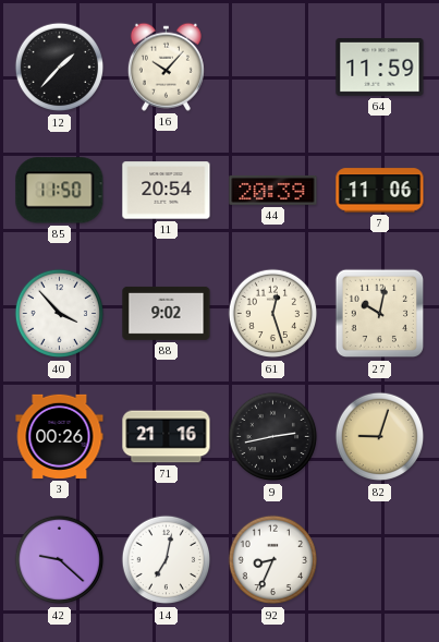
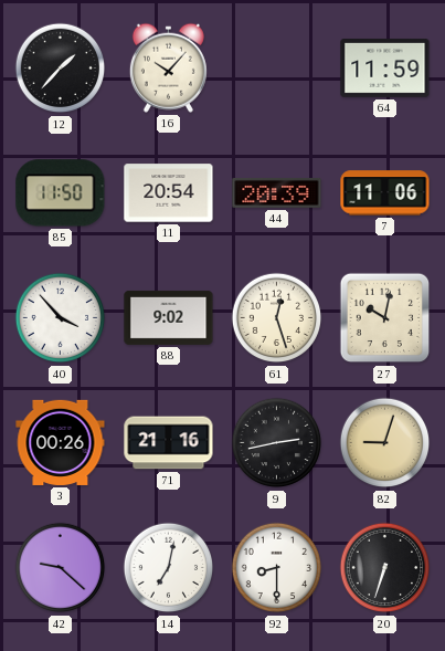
92: 8:34 -> 8:30 (277, 568)
20: none -> 6:33 (385, 568)
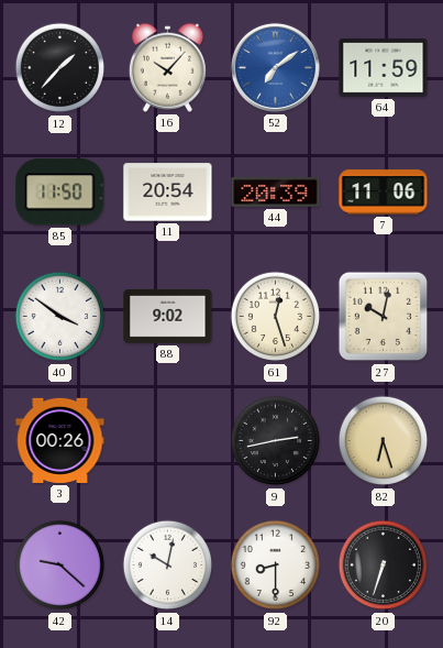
52: none -> 7:09 (275, 67)
40: 3:53 -> 3:51 (60, 317)
71: 21:16 -> none (169, 443)
82: 9:03 -> 6:27 (384, 441)
14: 7:02 -> 10:02 (168, 565)
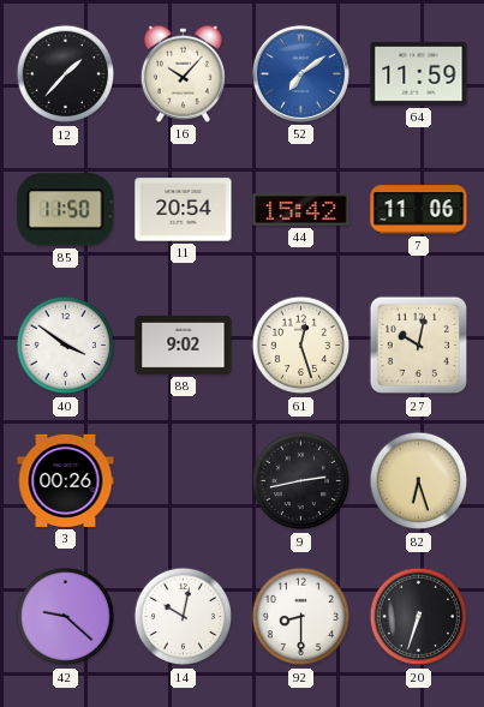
44: 20:39 -> 15:42 (301, 209)
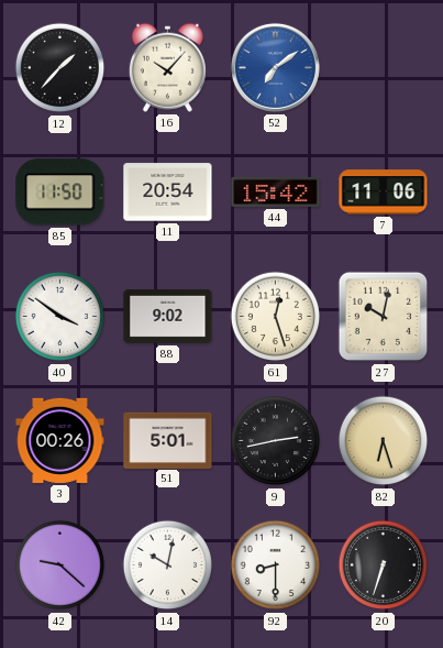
64: 11:59 -> none (419, 73)
51: none -> 5:01 (168, 440)
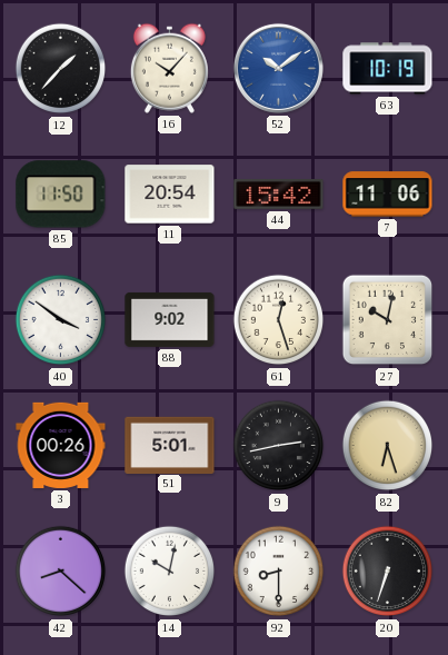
52: 7:09 -> 10:09 (278, 68)
63: none -> 10:19 (388, 69)
42: 9:22 -> 8:22 (61, 572)
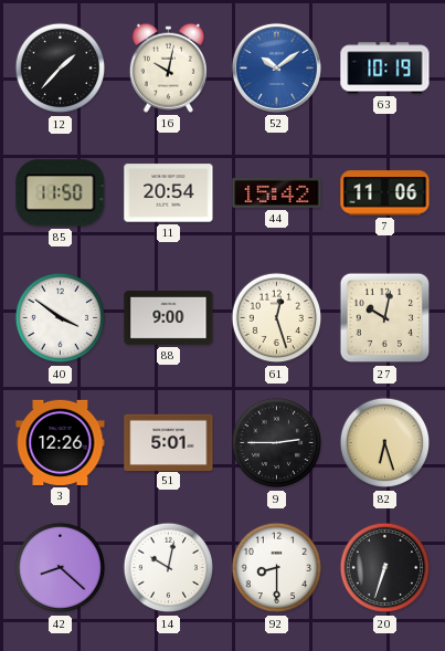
16: 10:07 -> 10:02 (168, 67)
88: 9:02 -> 9:00 (169, 317)
3: 00:26 -> 12:26 (61, 442)
9: 2:43 -> 2:45 (277, 443)
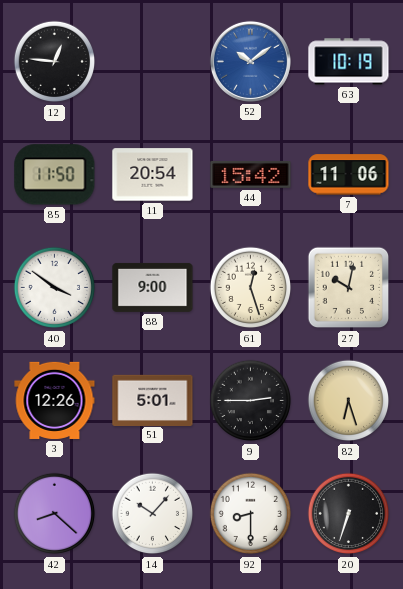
12: 1:37 -> 12:46 (55, 62)
16: 10:02 -> none (168, 67)
14: 10:02 -> 10:07 (153, 514)
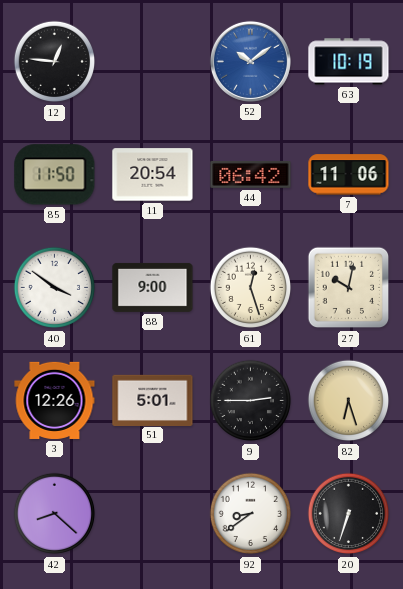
44: 15:42 -> 06:42 (251, 174)
14: 10:07 -> none (153, 514)
92: 8:30 -> 8:39 (251, 514)
